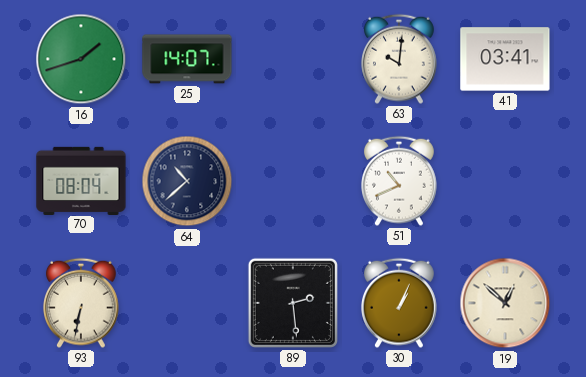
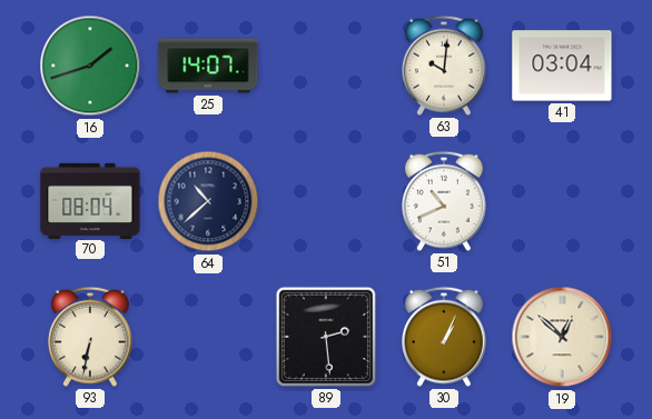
41: 03:41 -> 03:04 (562, 66)
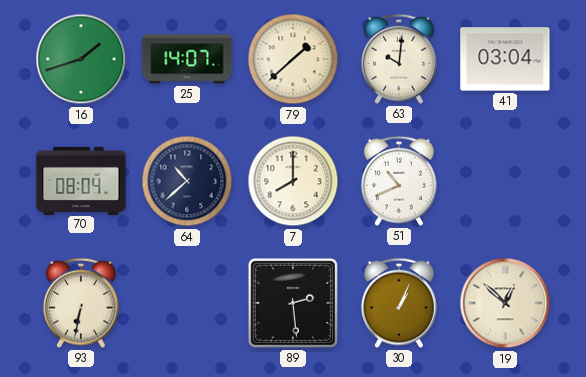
79: none -> 1:38 (293, 59)
7: none -> 8:00 (293, 181)
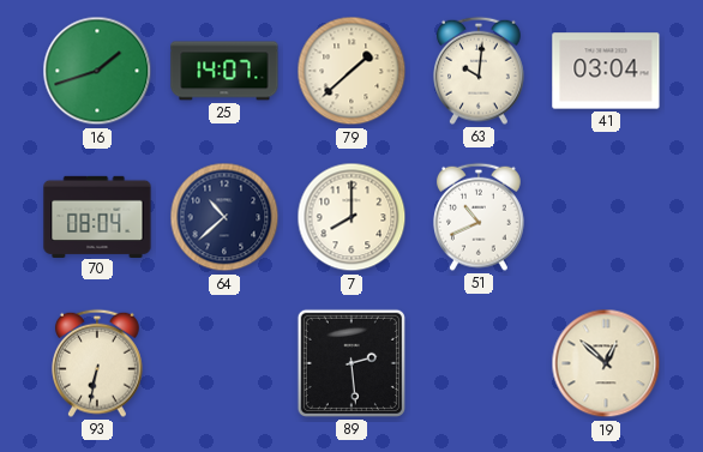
30: 1:04 -> none (400, 303)
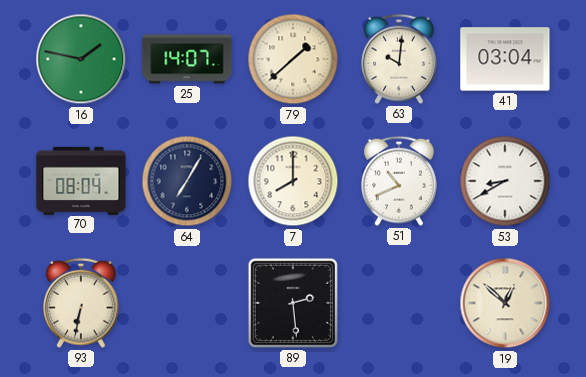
16: 1:42 -> 1:47 (81, 59)
64: 10:38 -> 7:05 (187, 181)
53: none -> 8:40 (505, 181)
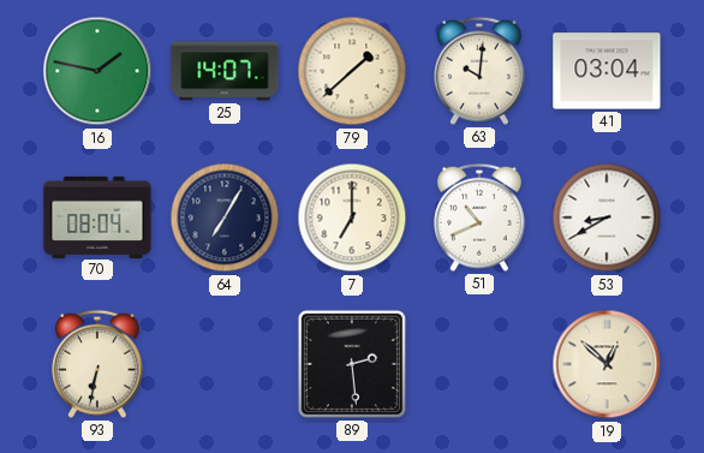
7: 8:00 -> 7:00 (352, 217)
